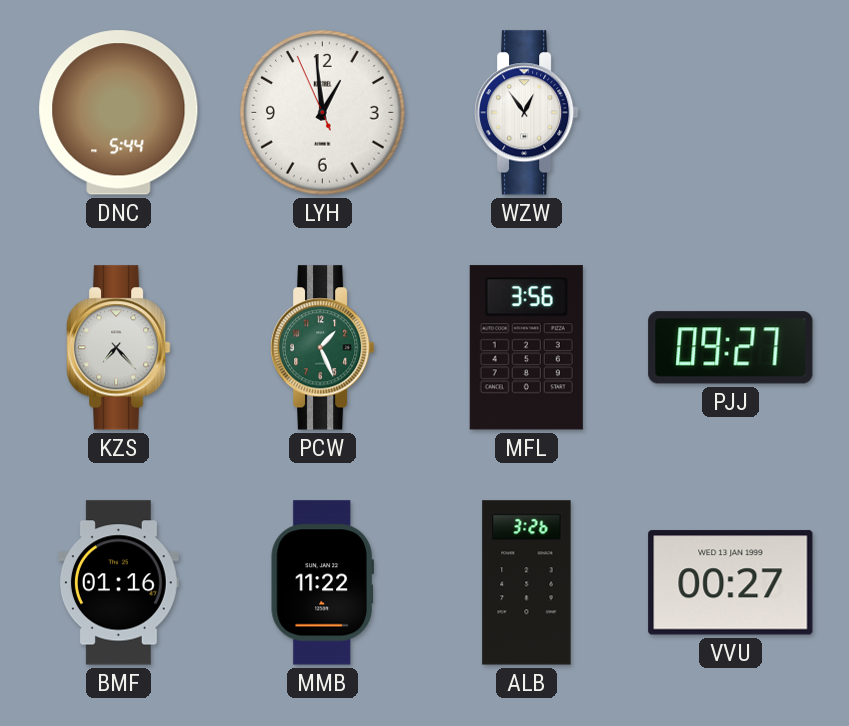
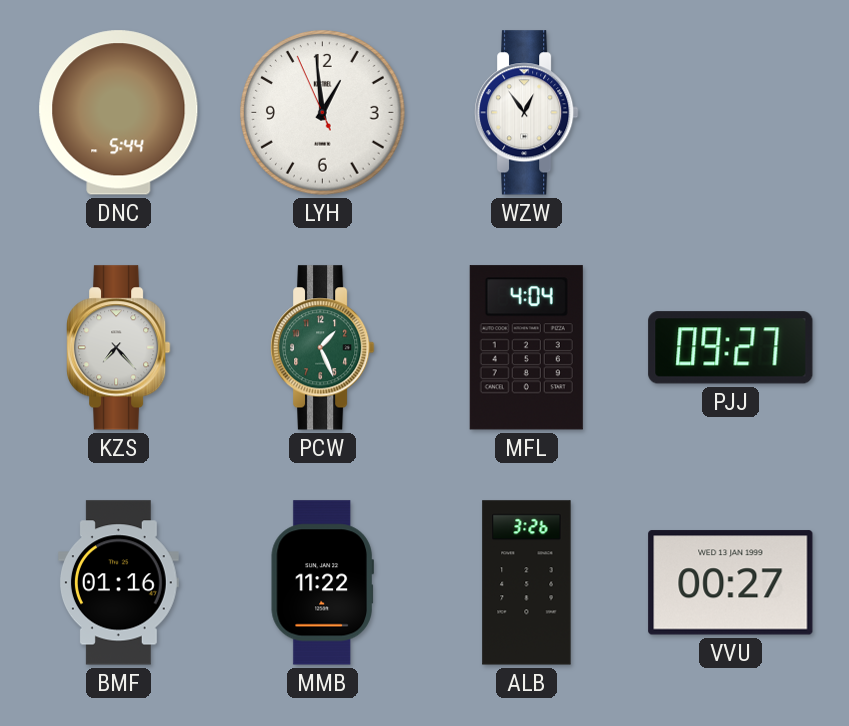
MFL: 3:56 -> 4:04 (526, 348)
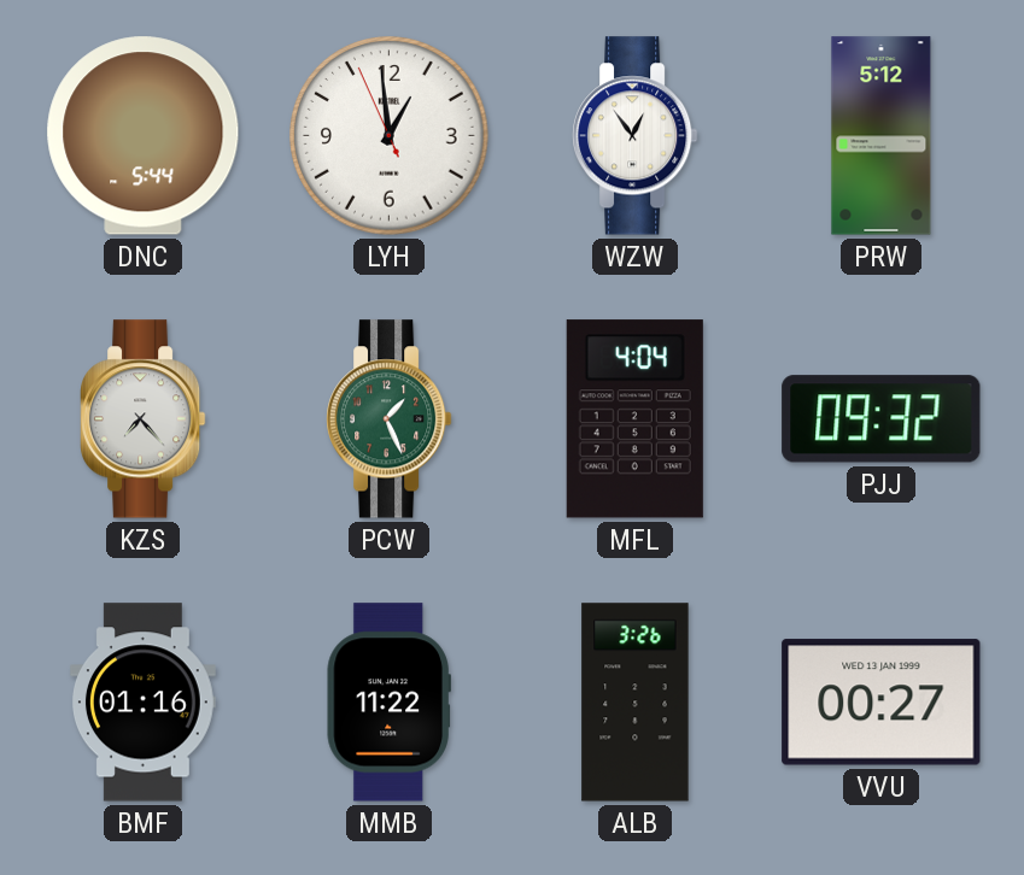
PRW: none -> 5:12 (882, 136)
PJJ: 09:27 -> 09:32 (882, 419)
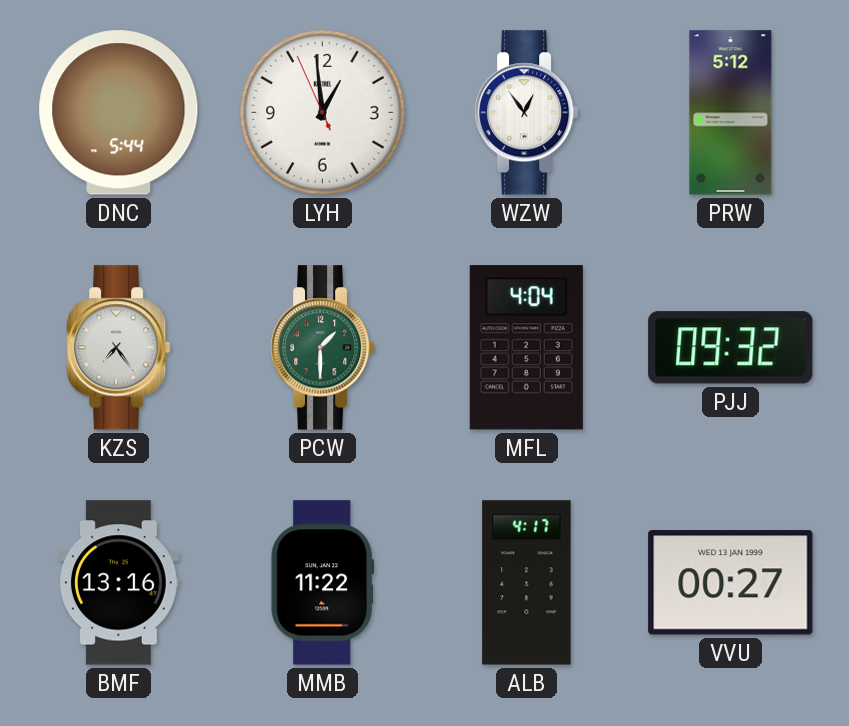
KZS: 7:23 -> 7:24 (119, 348)
PCW: 1:26 -> 1:30 (323, 348)
BMF: 01:16 -> 13:16 (118, 583)
ALB: 3:26 -> 4:17 (527, 583)
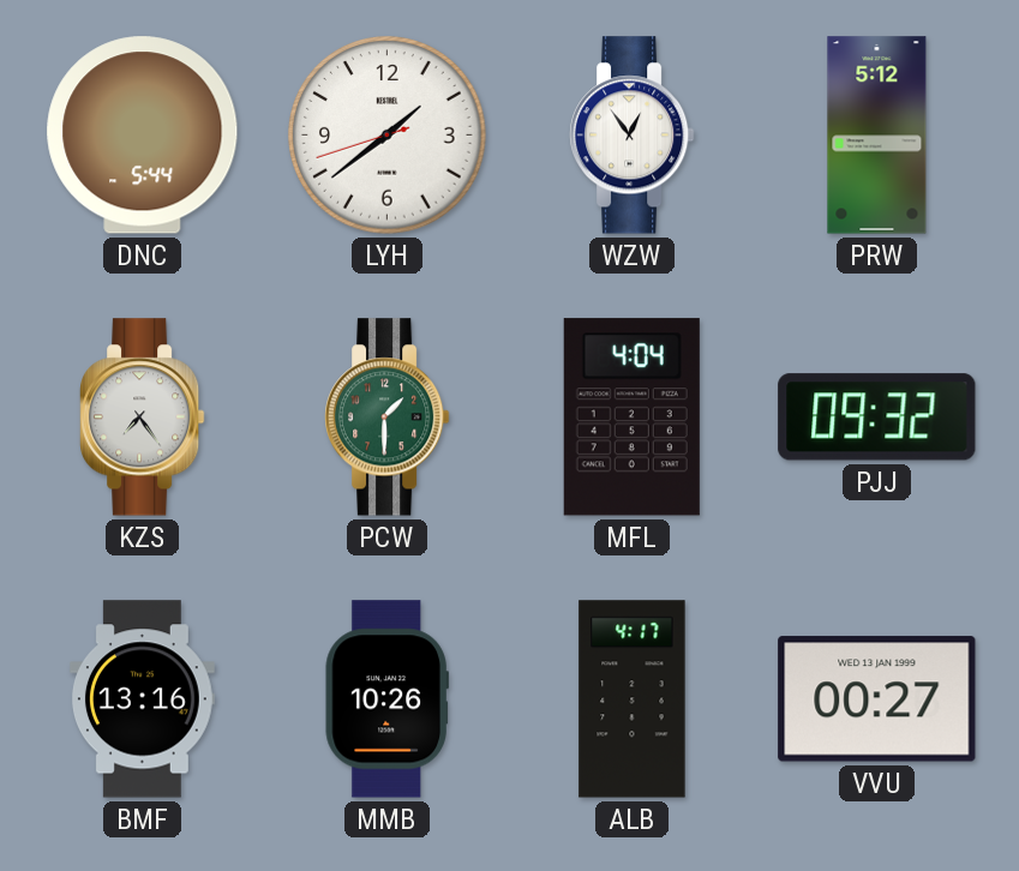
LYH: 12:58 -> 1:38 (388, 136)
MMB: 11:22 -> 10:26 (386, 699)
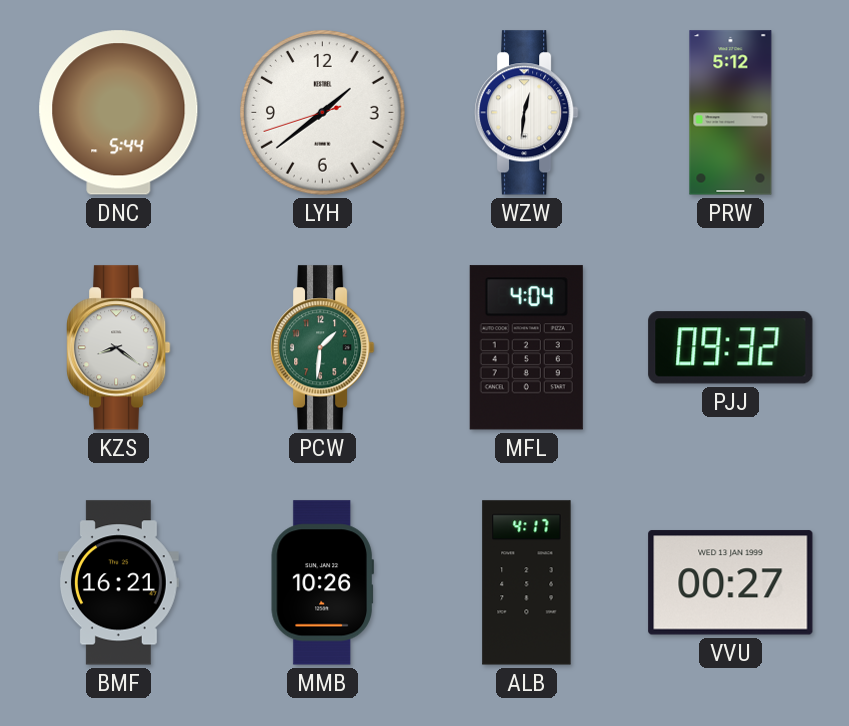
WZW: 12:54 -> 12:31 (527, 113)
KZS: 7:24 -> 8:21 (119, 348)
PCW: 1:30 -> 1:31 (323, 348)
BMF: 13:16 -> 16:21 (118, 583)
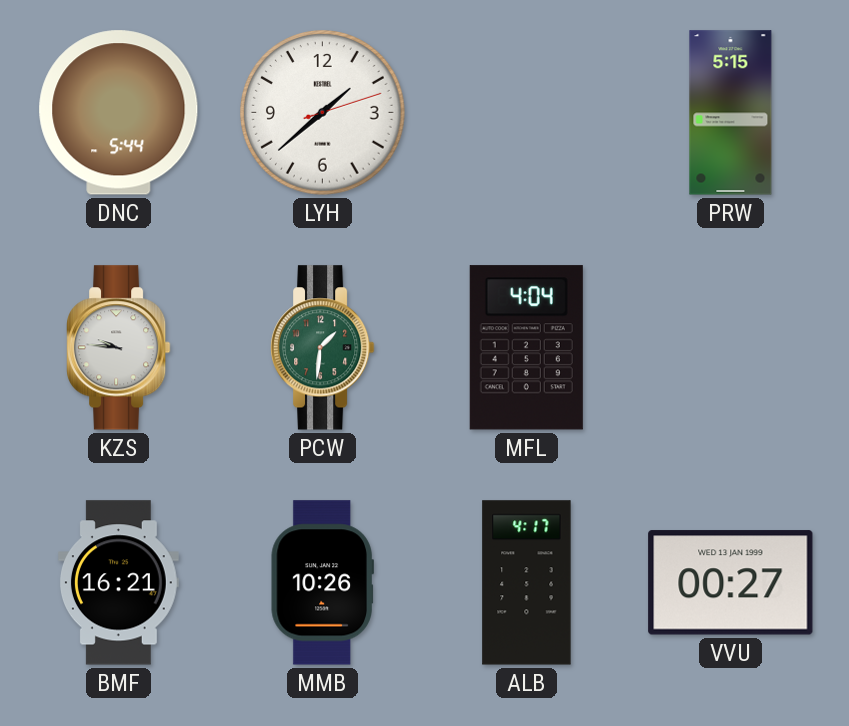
LYH: 1:38:42 -> 1:38:12 (323, 113)
WZW: 12:31 -> none (527, 113)
PRW: 5:12 -> 5:15 (731, 113)
KZS: 8:21 -> 9:46 (119, 348)
PJJ: 09:32 -> none (731, 348)
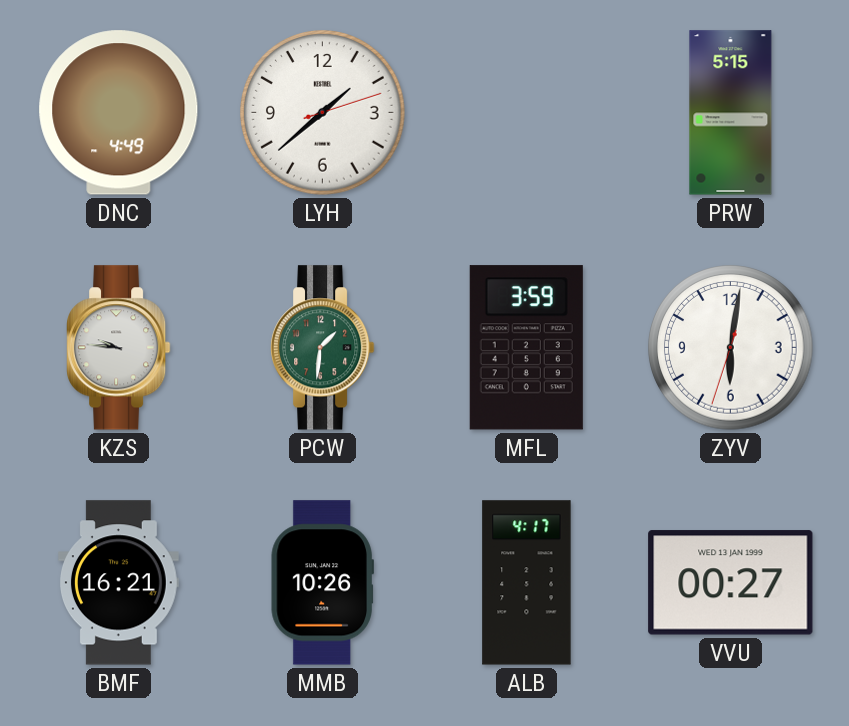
DNC: 5:44 -> 4:49 (119, 113)
MFL: 4:04 -> 3:59 (526, 348)
ZYV: none -> 6:01 (731, 348)
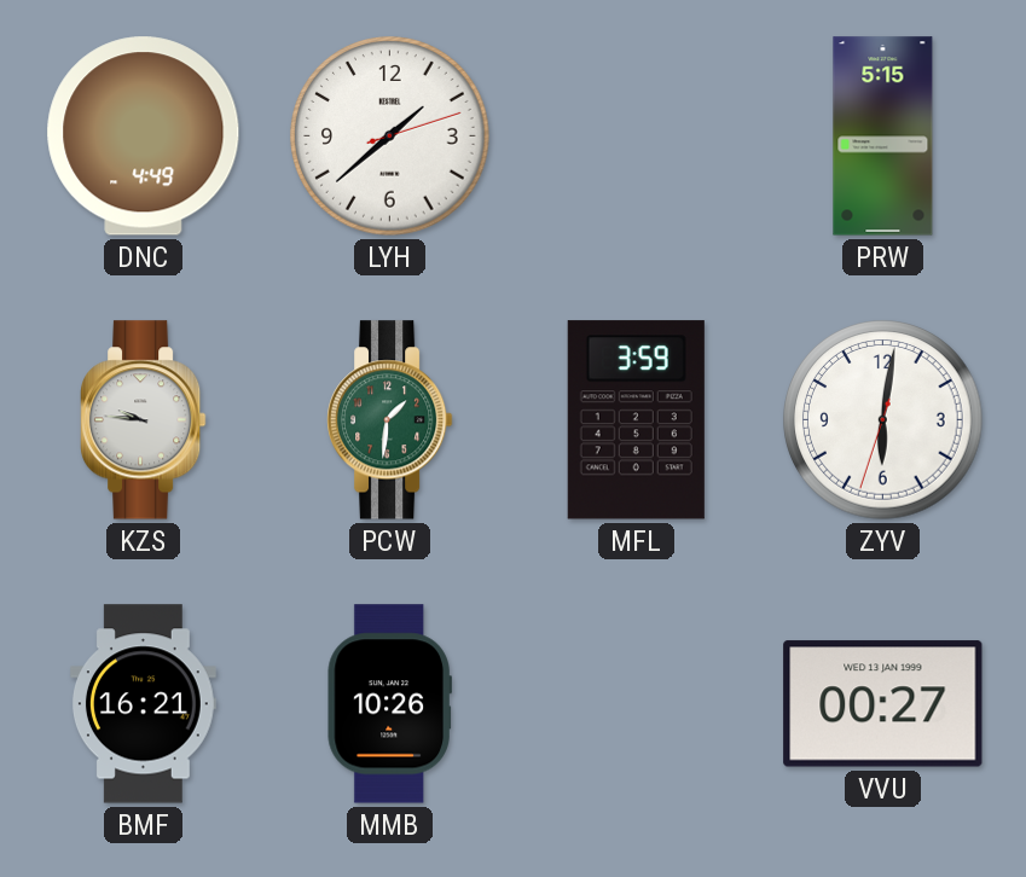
ALB: 4:17 -> none (527, 583)
